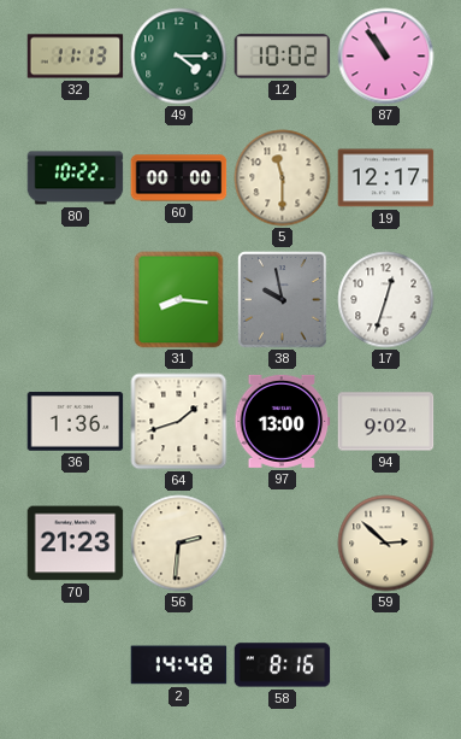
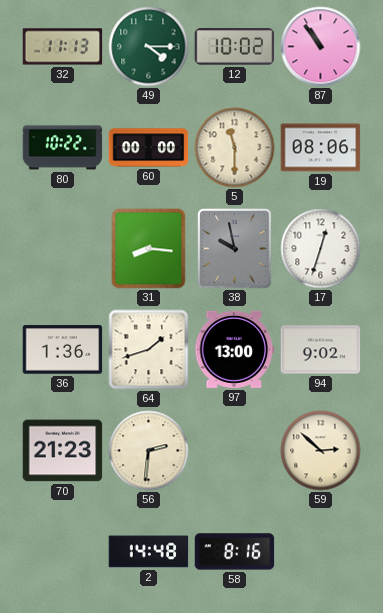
19: 12:17 -> 08:06 (321, 148)
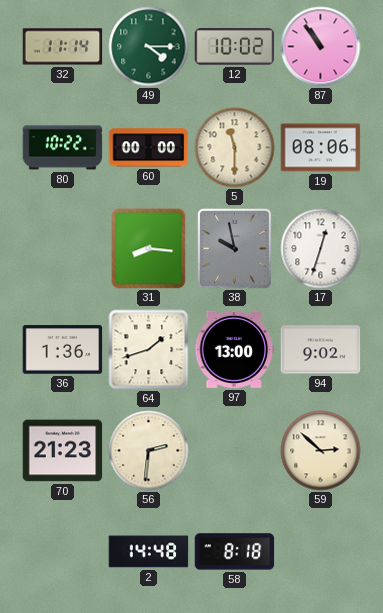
32: 11:13 -> 11:14 (63, 47)
58: 8:16 -> 8:18 (235, 552)
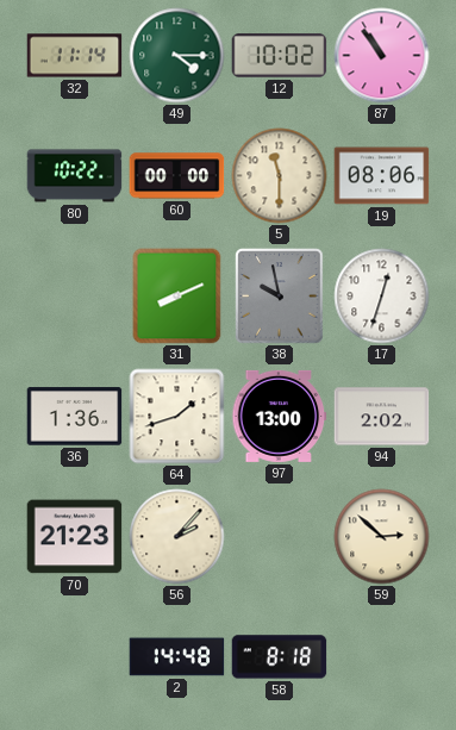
31: 8:16 -> 8:11 (177, 297)
94: 9:02 -> 2:02 (382, 417)
56: 2:31 -> 2:07 (177, 537)
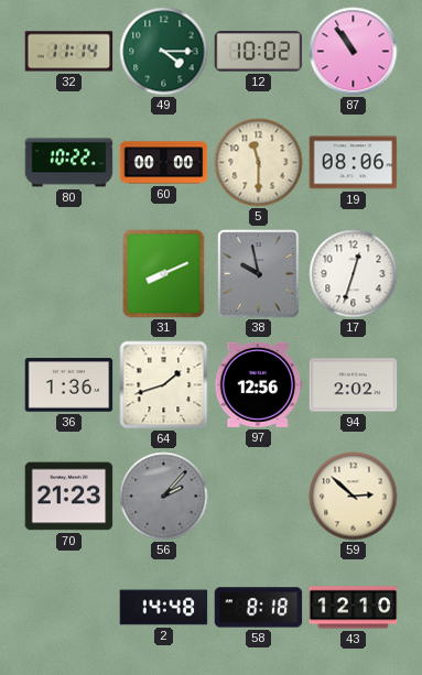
97: 13:00 -> 12:56 (259, 384)
56 dial: cream -> grey (164, 497)
43: none -> 12:10 (354, 608)
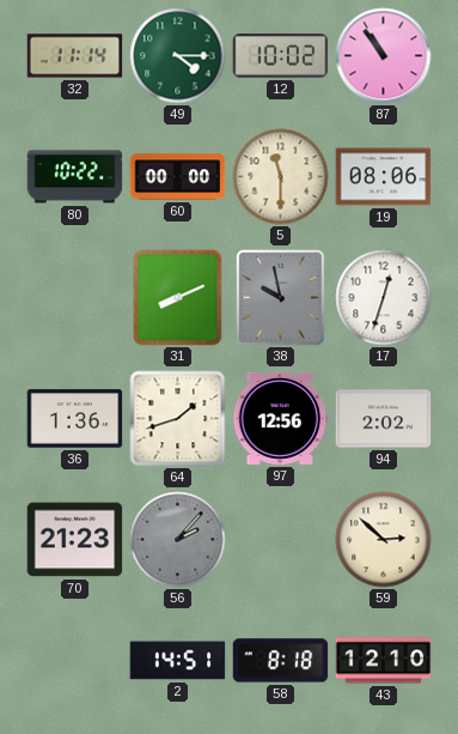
2: 14:48 -> 14:51 (178, 661)
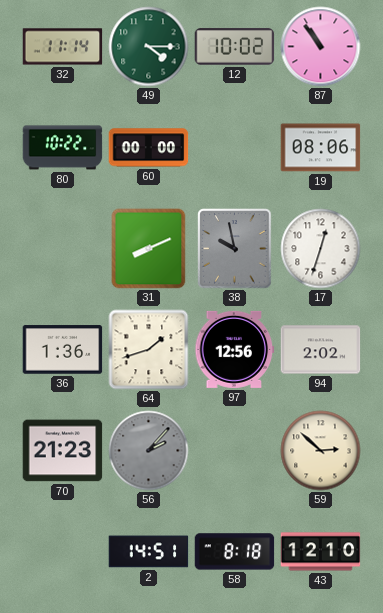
5: 11:30 -> none (281, 177)
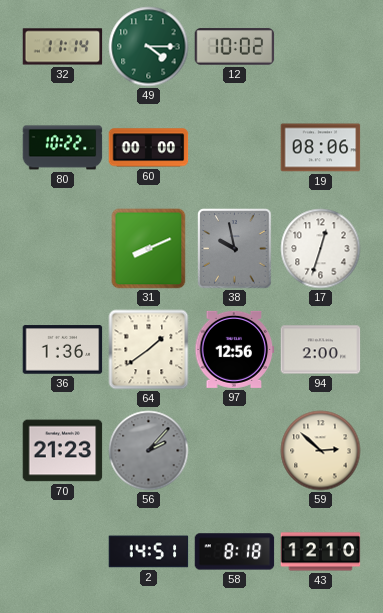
87: 10:54 -> none (321, 47)
64: 1:42 -> 1:39 (149, 350)
94: 2:02 -> 2:00 (321, 350)
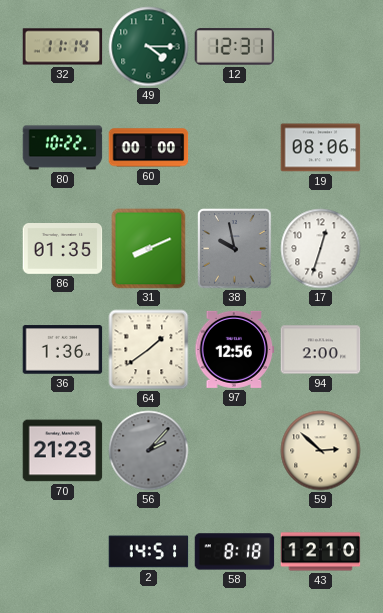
12: 10:02 -> 12:31 (235, 47)
86: none -> 01:35 (63, 249)
